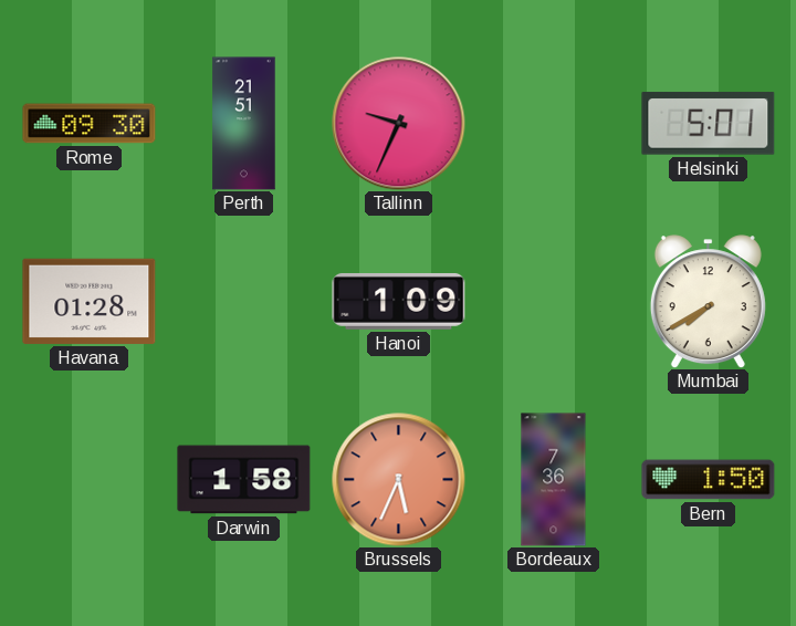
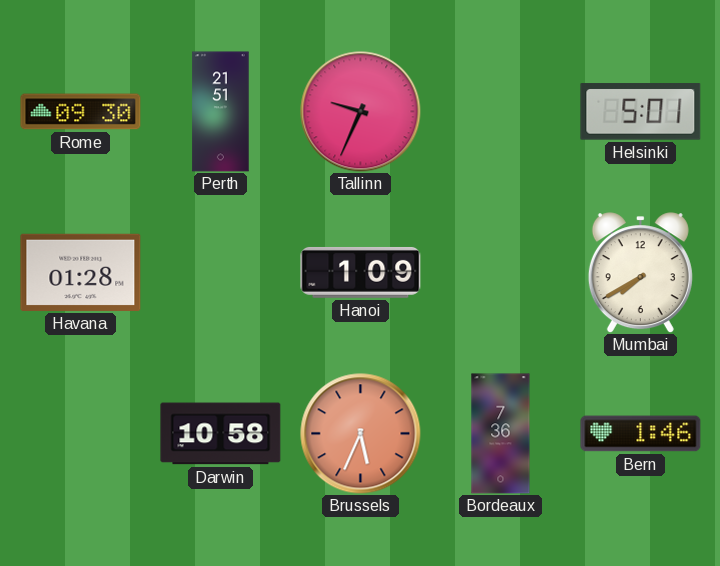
Darwin: 1:58 -> 10:58 (221, 434)
Bern: 1:50 -> 1:46 (641, 434)
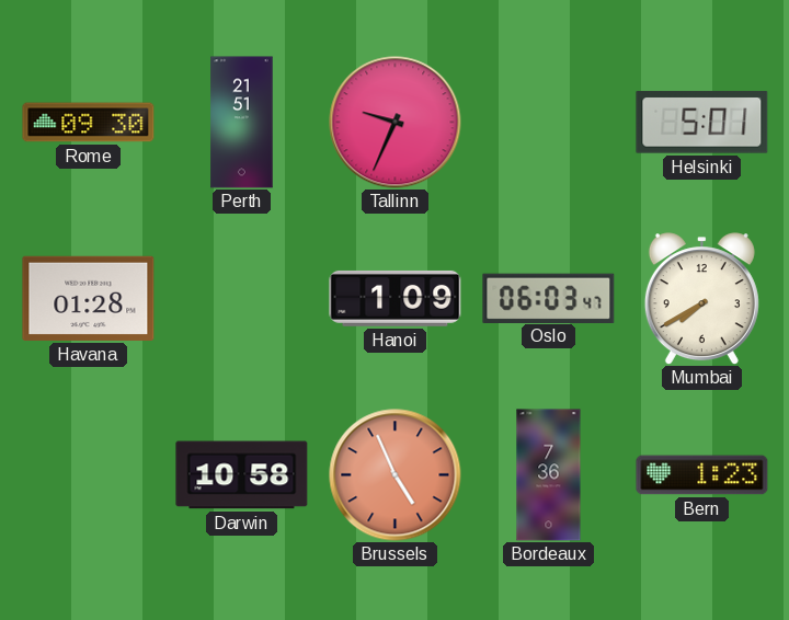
Oslo: none -> 06:03 (549, 298)
Brussels: 5:34 -> 4:56 (396, 475)
Bern: 1:46 -> 1:23 (702, 475)
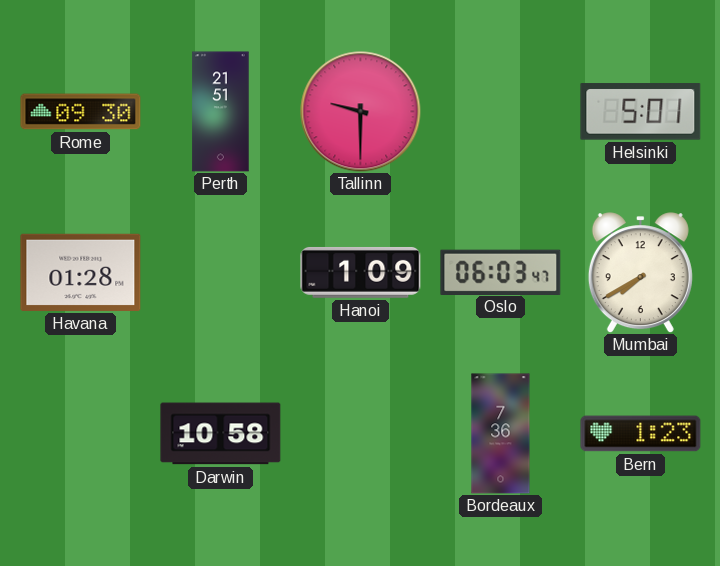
Tallinn: 9:34 -> 9:30 (361, 112)
Brussels: 4:56 -> none (396, 475)
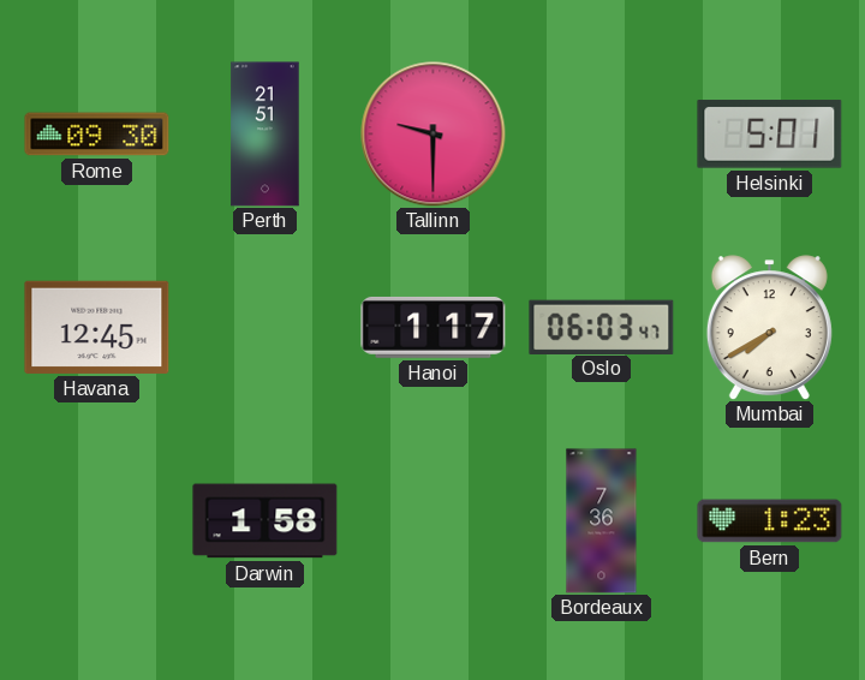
Havana: 01:28 -> 12:45 (97, 327)
Hanoi: 1:09 -> 1:17 (434, 327)
Darwin: 10:58 -> 1:58 (266, 521)
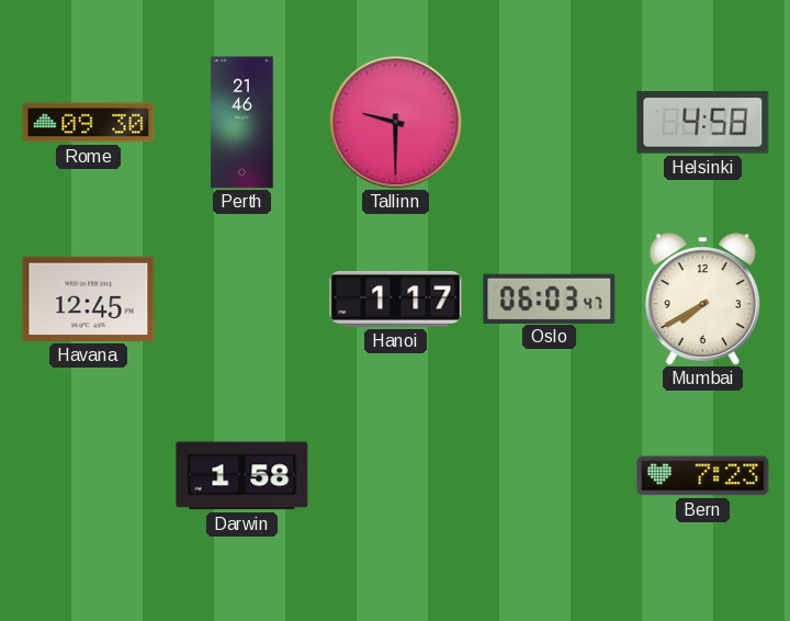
Perth: 21:51 -> 21:46 (242, 123)
Helsinki: 5:01 -> 4:58 (703, 123)
Bordeaux: 7:36 -> none (602, 521)
Bern: 1:23 -> 7:23 (703, 476)
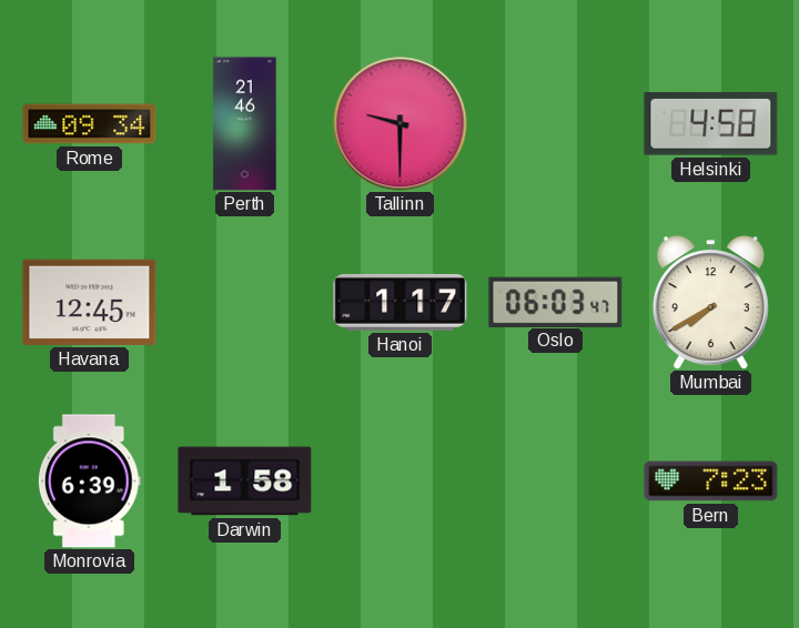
Rome: 09:30 -> 09:34 (90, 124)
Monrovia: none -> 6:39 (89, 482)
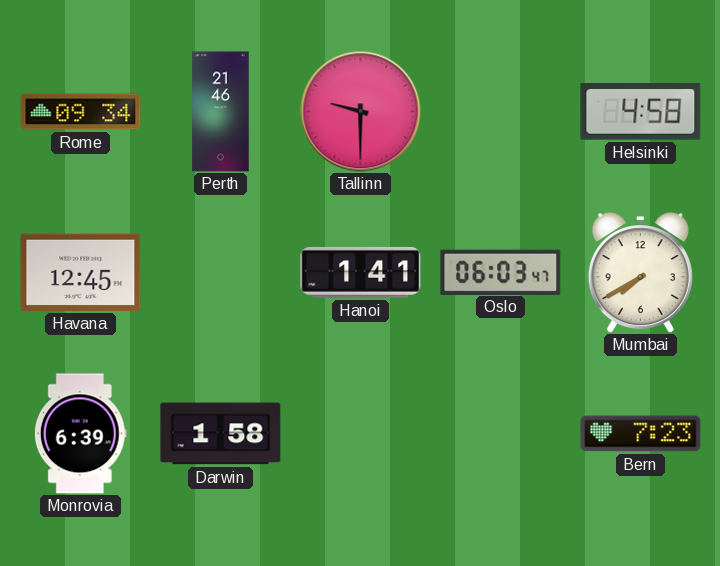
Hanoi: 1:17 -> 1:41 (361, 272)
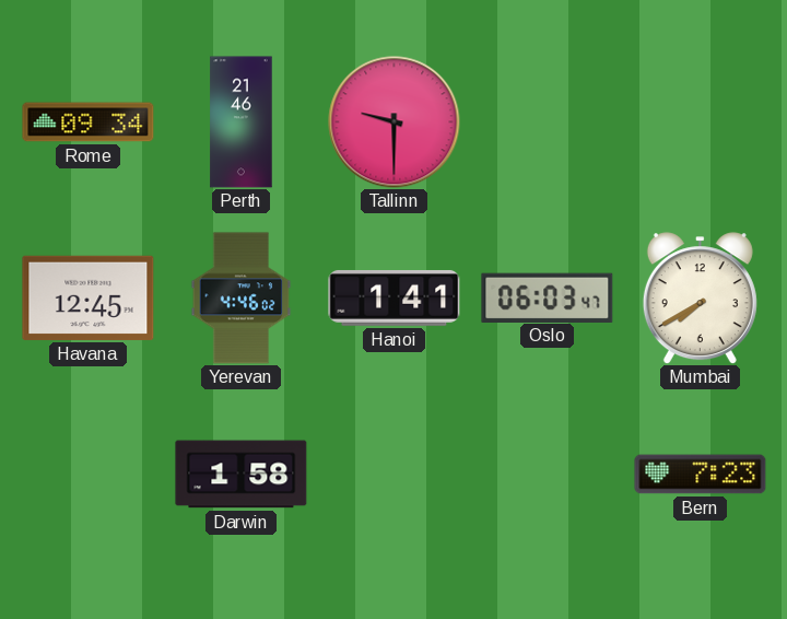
Helsinki: 4:58 -> none (641, 112)
Yerevan: none -> 4:46 (242, 299)
Monrovia: 6:39 -> none (80, 434)
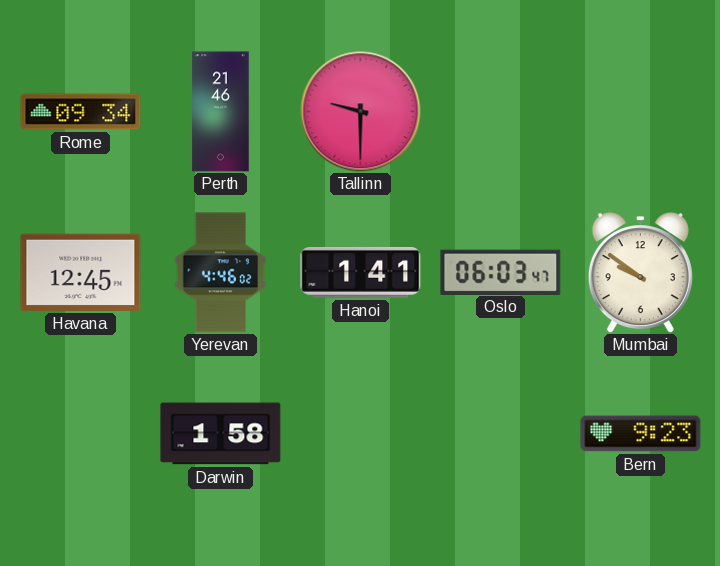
Mumbai: 7:40 -> 9:51 (640, 273)
Bern: 7:23 -> 9:23 (641, 434)
